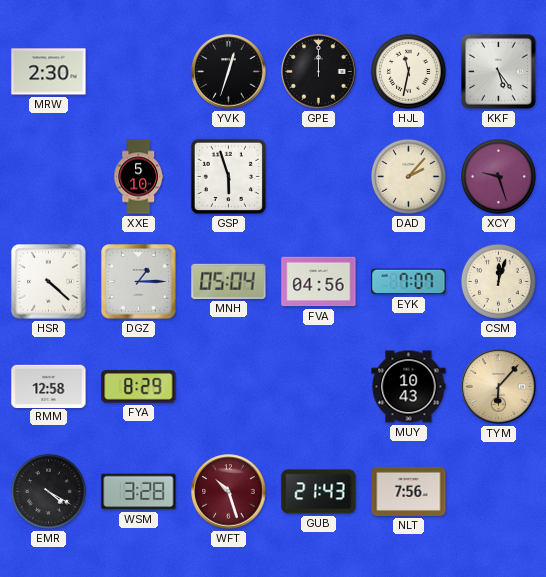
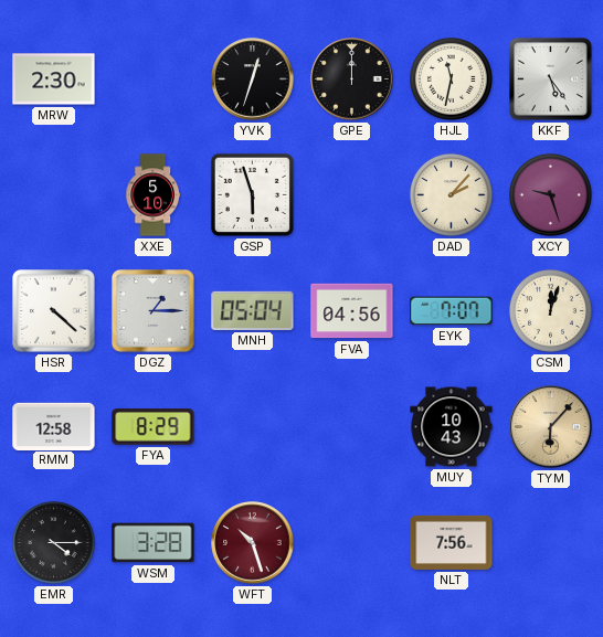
EMR: 4:20 -> 4:15 (53, 542)
GUB: 21:43 -> none (319, 492)
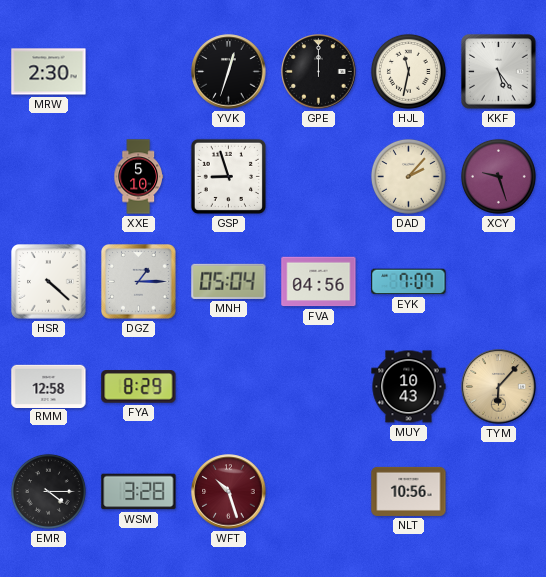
GSP: 5:57 -> 8:57 (228, 176)
CSM: 12:03 -> none (550, 310)
NLT: 7:56 -> 10:56 (409, 491)
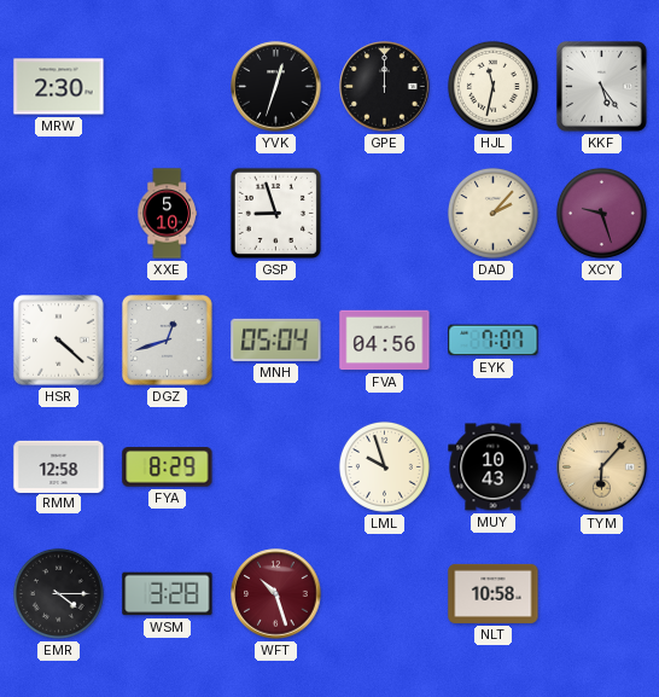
DGZ: 1:15 -> 12:42 (168, 341)
LML: none -> 9:57 (384, 466)
NLT: 10:56 -> 10:58 (494, 593)
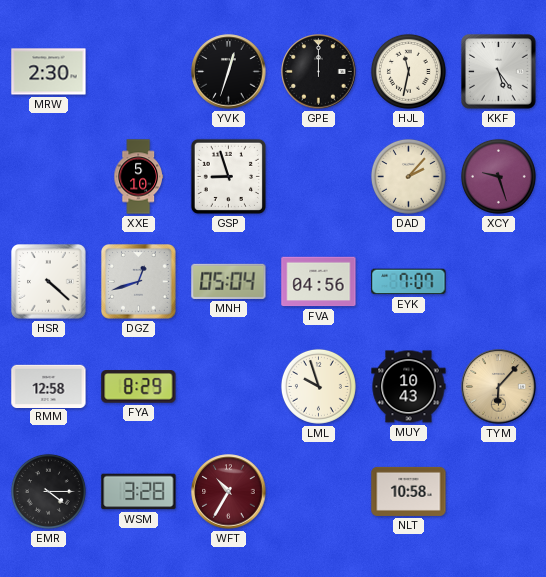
WFT: 10:27 -> 10:35 (229, 492)
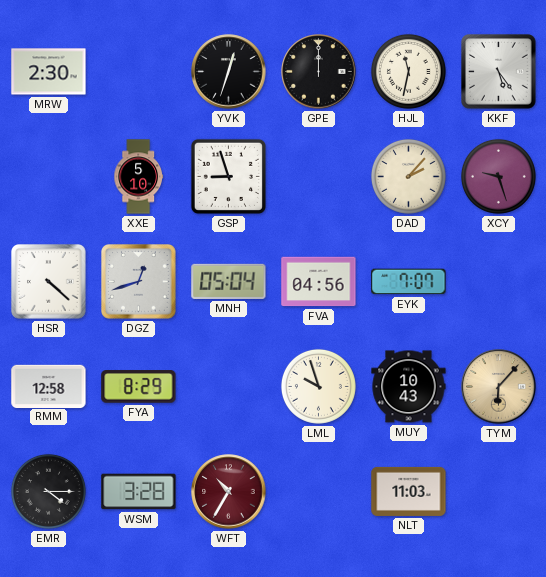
NLT: 10:58 -> 11:03 (409, 491)
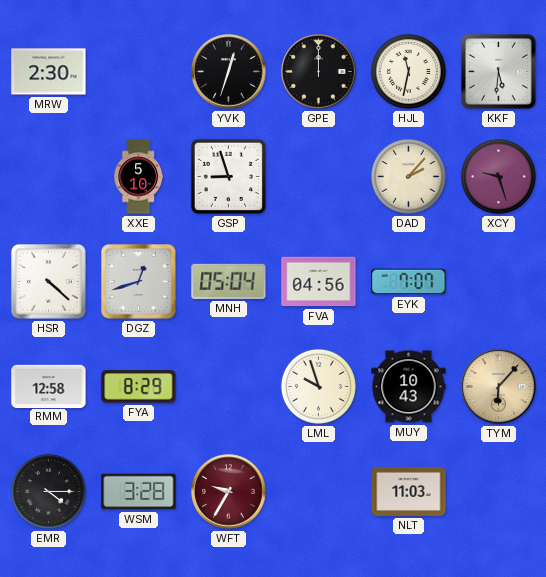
KKF: 5:24 -> 5:31 (499, 72)
WFT: 10:35 -> 9:35 (229, 492)
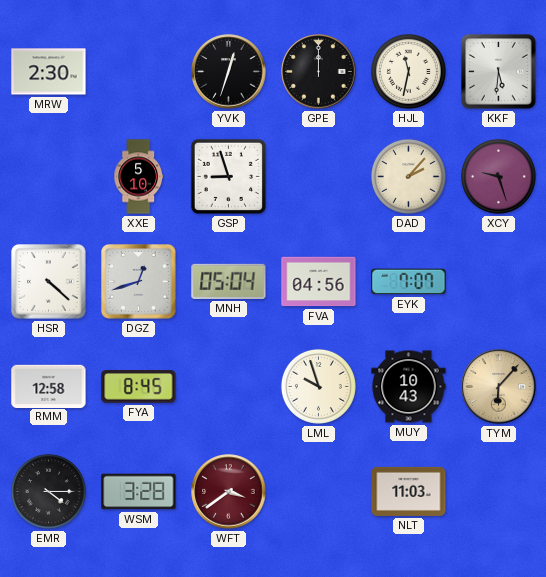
FYA: 8:29 -> 8:45 (139, 387)
WFT: 9:35 -> 3:39 (229, 492)
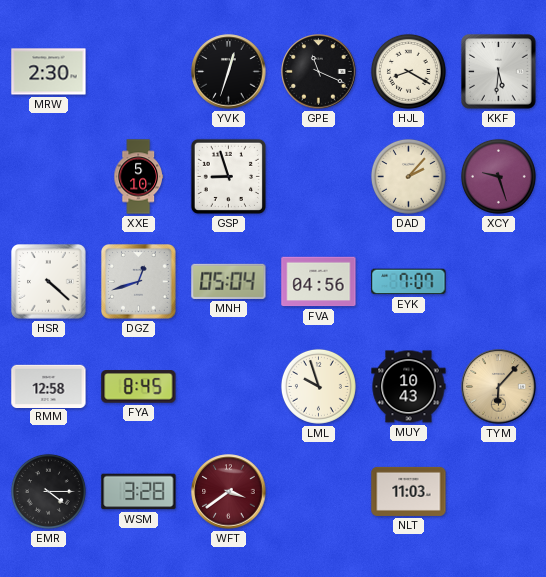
GPE: 12:00 -> 11:19 (319, 72)
HJL: 11:32 -> 8:20 (408, 71)
